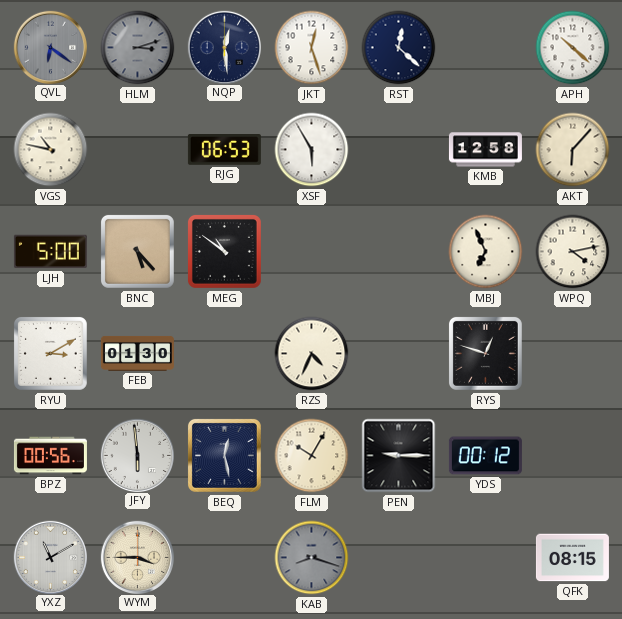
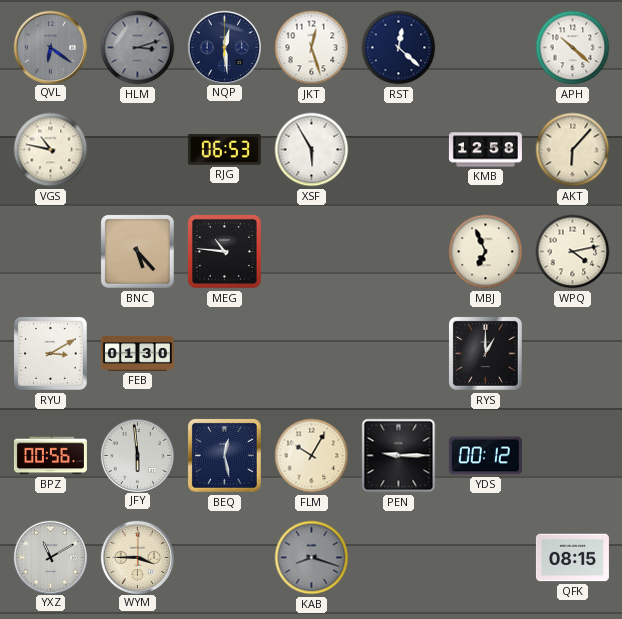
LJH: 5:00 -> none (50, 252)
MEG: 10:51 -> 10:46 (224, 251)
RZS: 4:34 -> none (312, 354)
RYS: 12:48 -> 1:00 (485, 353)
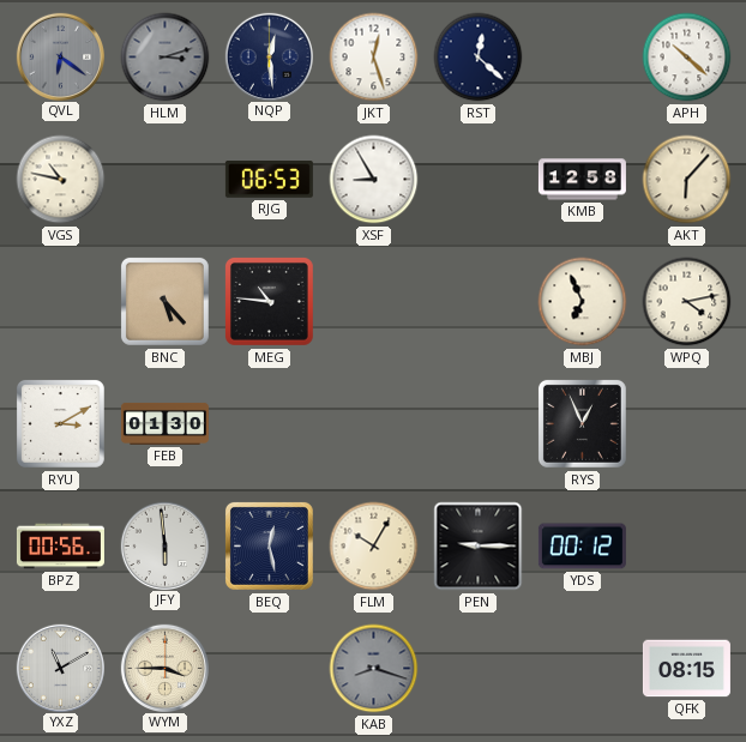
XSF: 5:55 -> 8:55 (374, 180)
RYS: 1:00 -> 12:56 (582, 423)
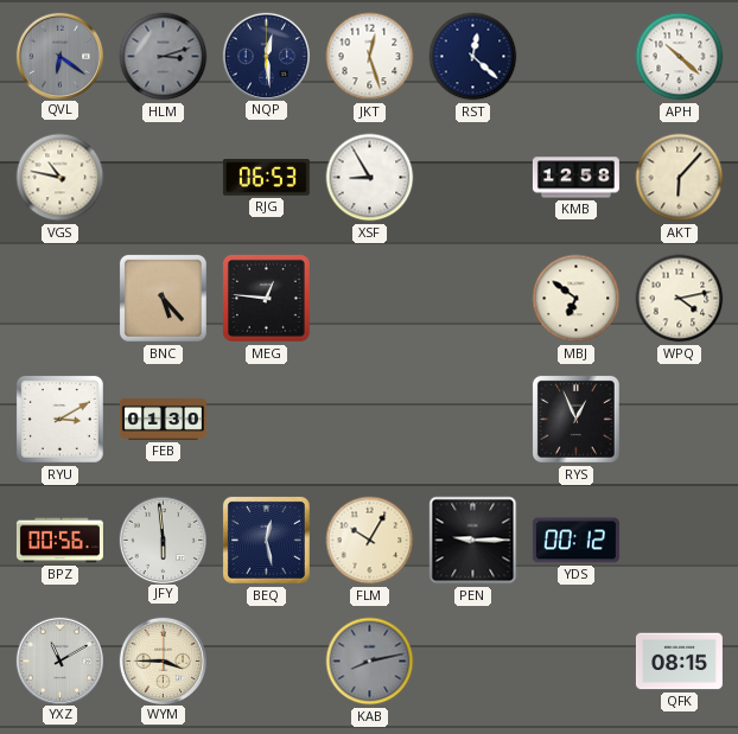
MEG: 10:46 -> 12:46 (266, 298)
MBJ: 6:56 -> 6:51 (577, 299)
KAB: 8:18 -> 8:13 (370, 662)
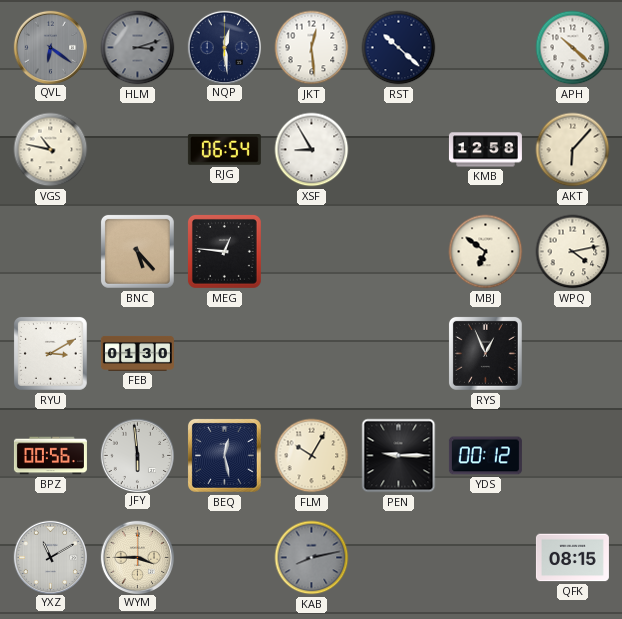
JKT: 12:27 -> 12:29 (312, 48)
RST: 12:22 -> 10:22 (399, 48)
RJG: 06:53 -> 06:54 (224, 150)
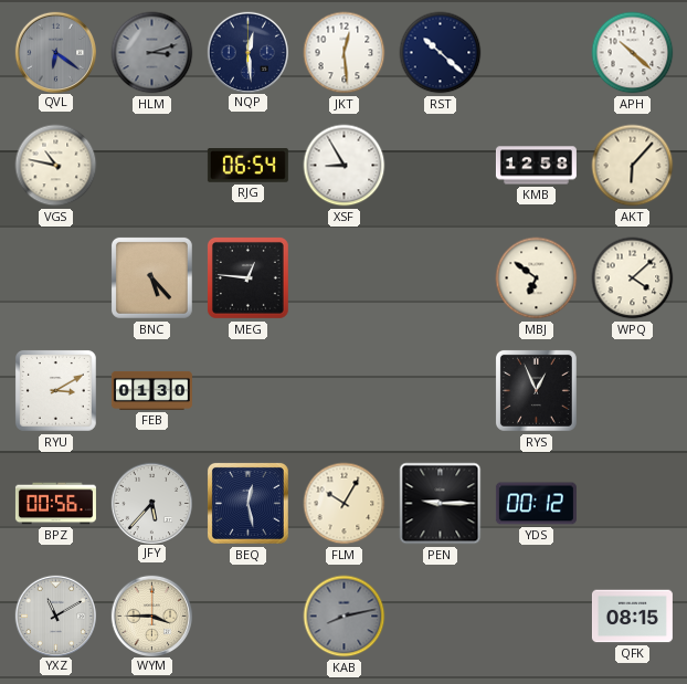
WPQ: 4:13 -> 4:08 (633, 278)
JFY: 5:59 -> 5:37 (151, 503)
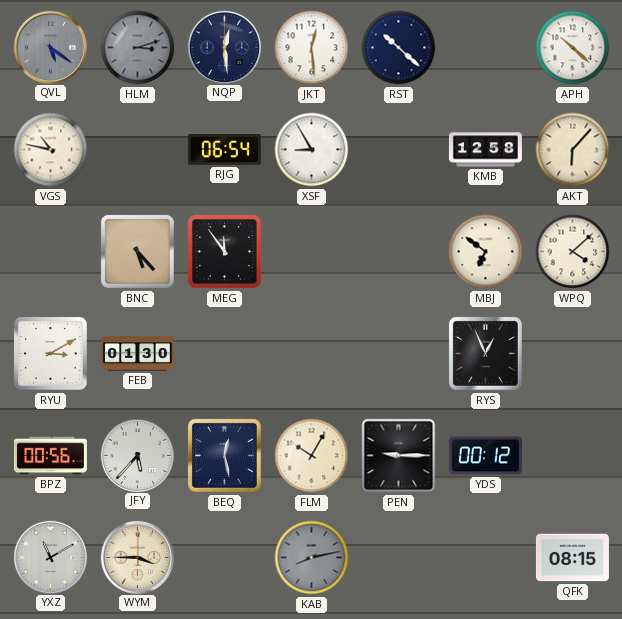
QVL: 6:21 -> 5:21 (50, 47)
MEG: 12:46 -> 11:54 (224, 251)
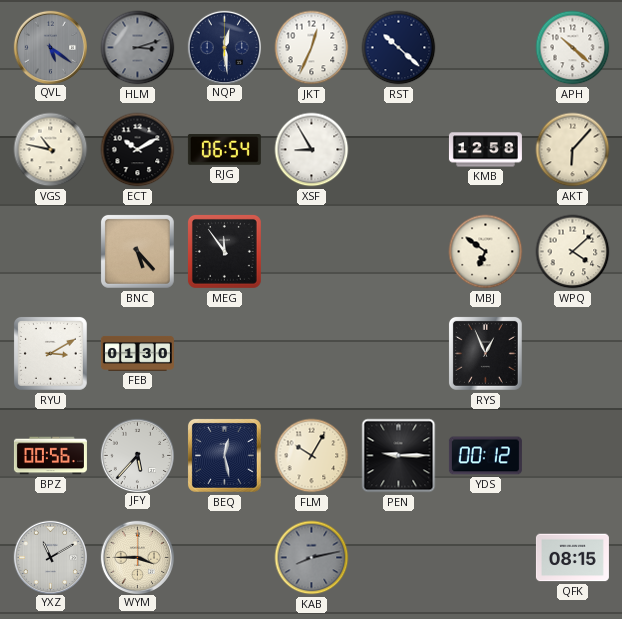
JKT: 12:29 -> 12:34 (312, 48)
ECT: none -> 10:10 (138, 150)
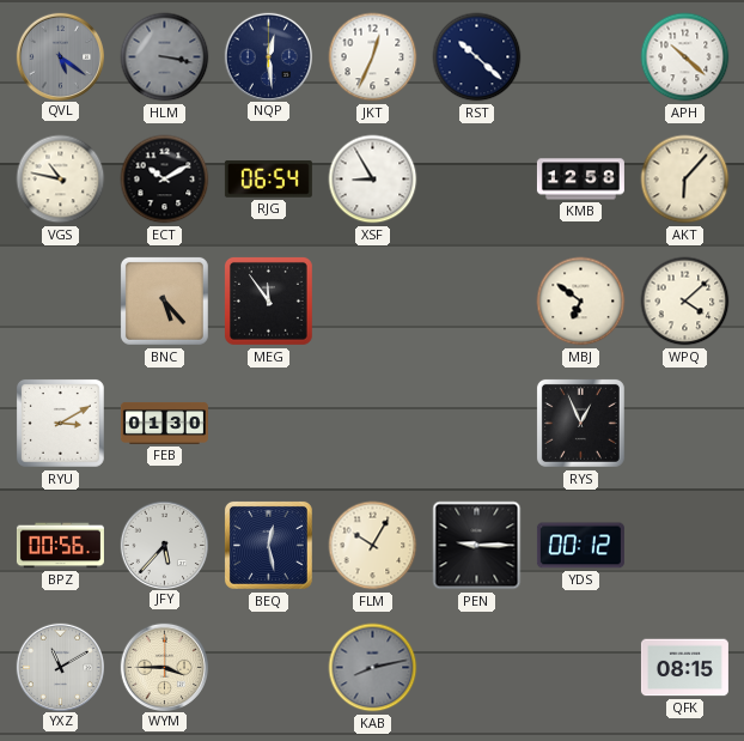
HLM: 3:12 -> 3:17 (165, 57)
